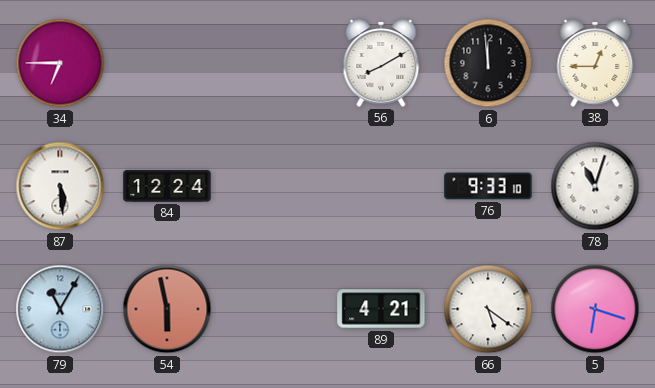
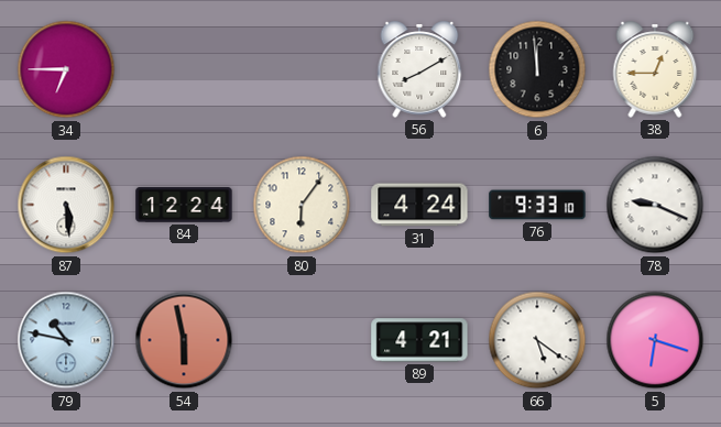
80: none -> 6:06 (302, 205)
31: none -> 4:24 (419, 205)
78: 11:03 -> 9:19 (655, 205)
79: 11:05 -> 10:47 (66, 340)
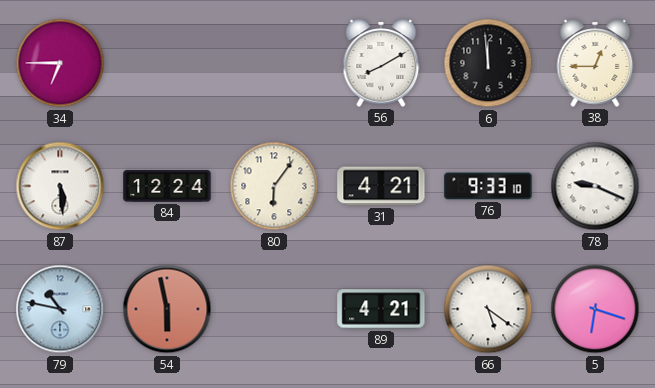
31: 4:24 -> 4:21 (381, 186)
